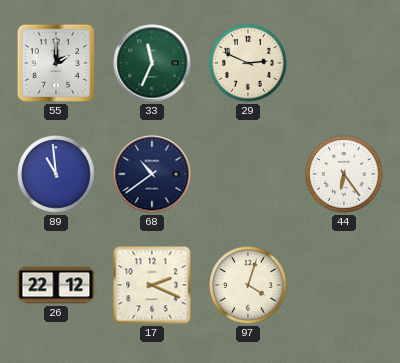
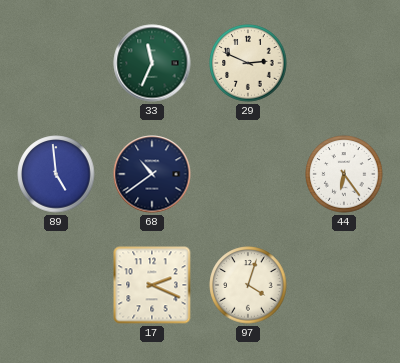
55: 2:00 -> none (56, 63)
89: 10:59 -> 4:59 (56, 174)
26: 22:12 -> none (56, 285)
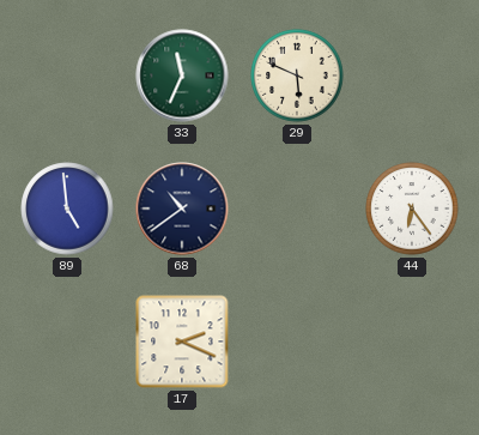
29: 2:49 -> 5:49 (297, 75)
97: 4:03 -> none (248, 285)
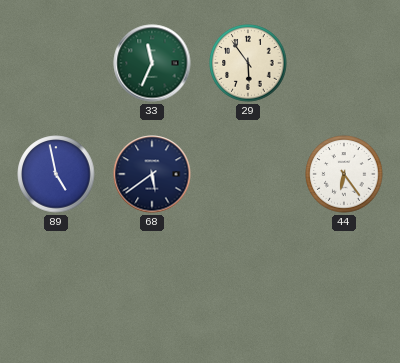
29: 5:49 -> 5:54 (248, 63)
89: 4:59 -> 4:58 (56, 174)
68: 10:39 -> 5:39 (152, 174)
17: 2:19 -> none (182, 342)
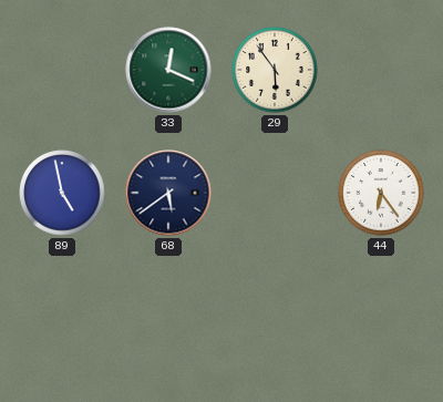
33: 11:34 -> 12:19 (168, 70)
